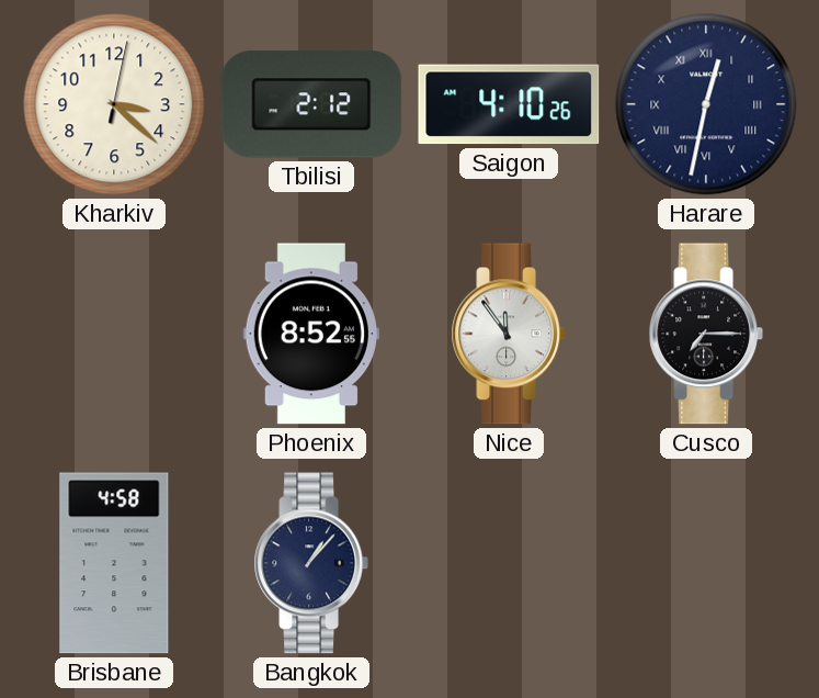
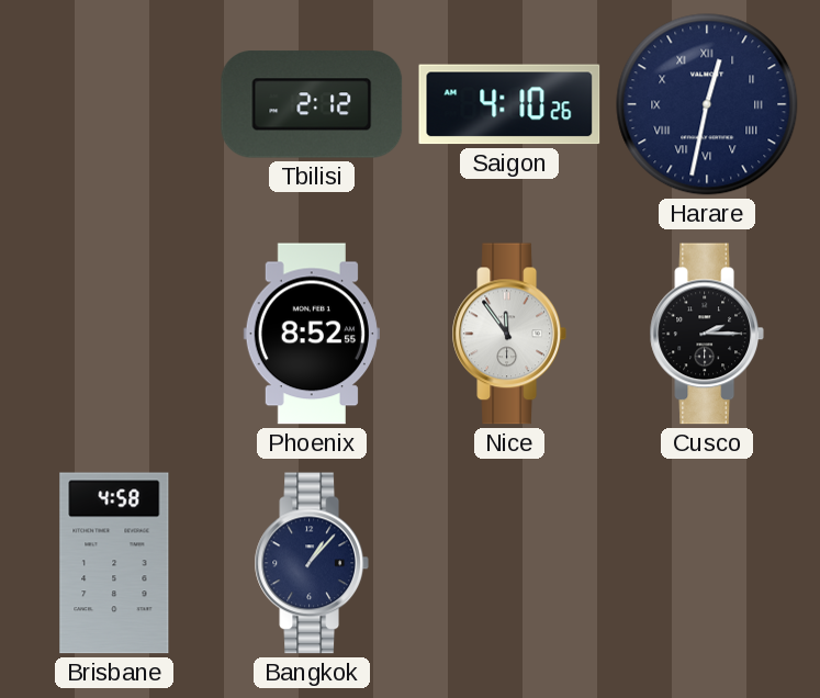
Kharkiv: 3:22 -> none (114, 104)
Cusco: 7:15 -> 2:15 (707, 334)
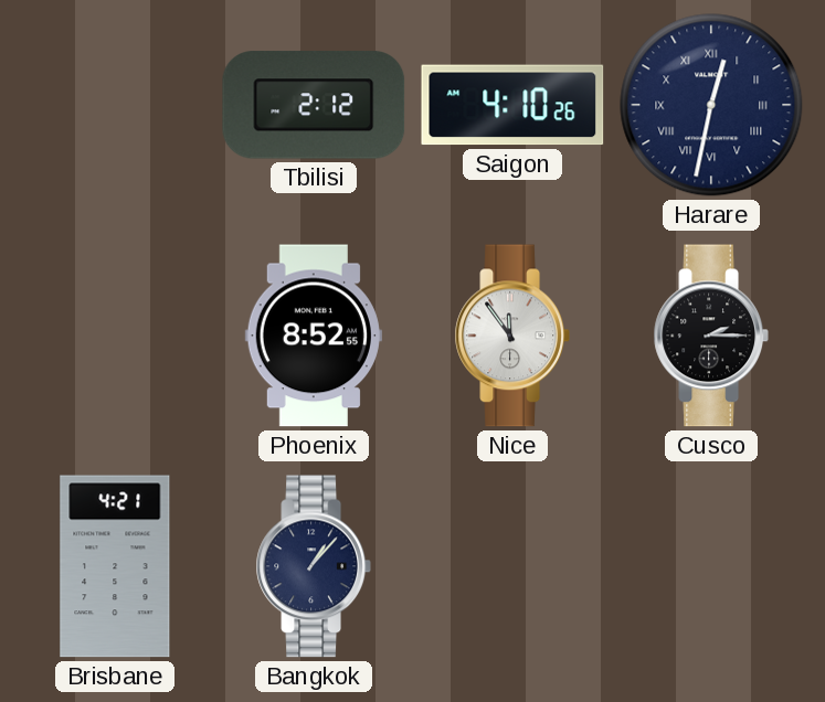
Brisbane: 4:58 -> 4:21 (115, 566)
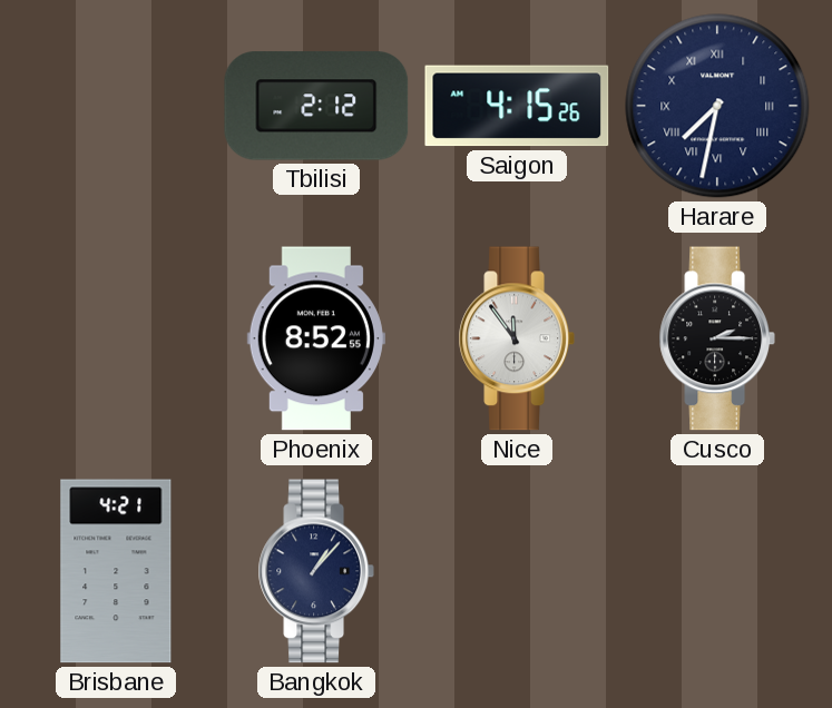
Saigon: 4:10 -> 4:15 (517, 106)
Harare: 12:32 -> 7:32 (717, 106)
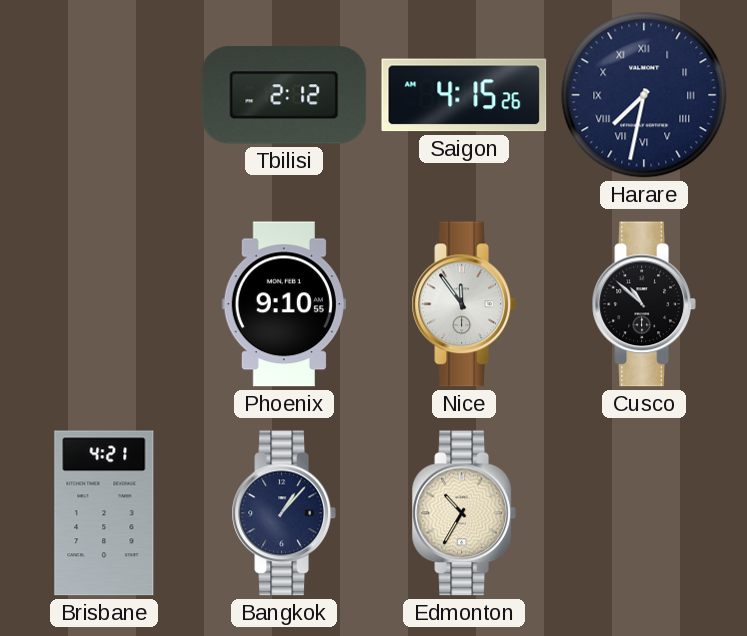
Phoenix: 8:52 -> 9:10 (284, 304)
Cusco: 2:15 -> 10:52 (644, 304)
Edmonton: none -> 10:35 (464, 513)
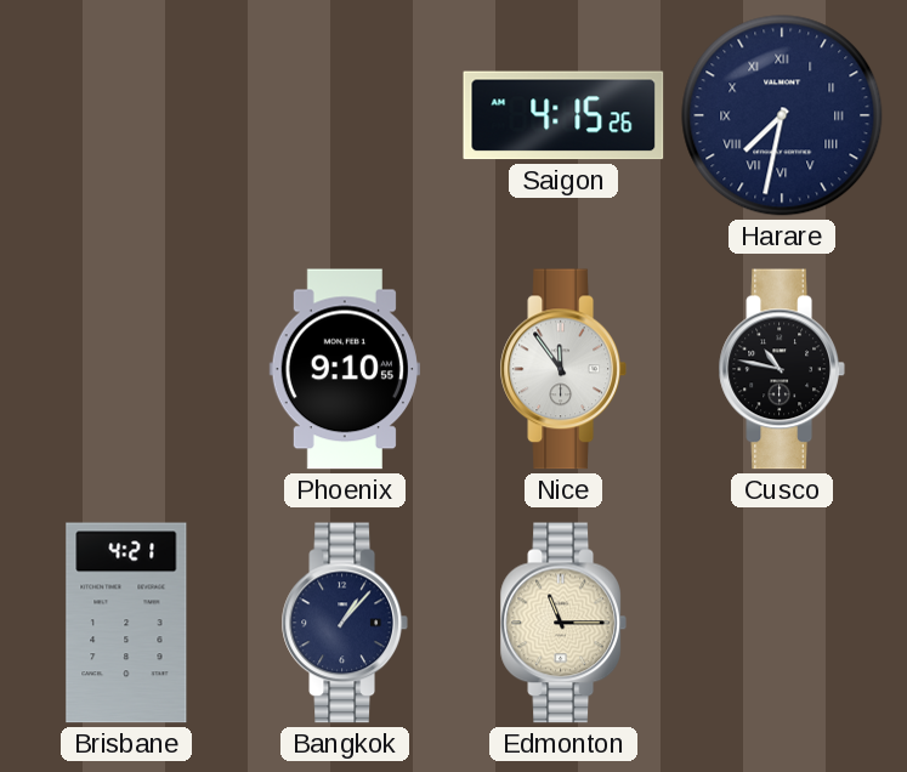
Tbilisi: 2:12 -> none (284, 95)
Cusco: 10:52 -> 10:47 (782, 369)
Edmonton: 10:35 -> 11:15 (563, 623)
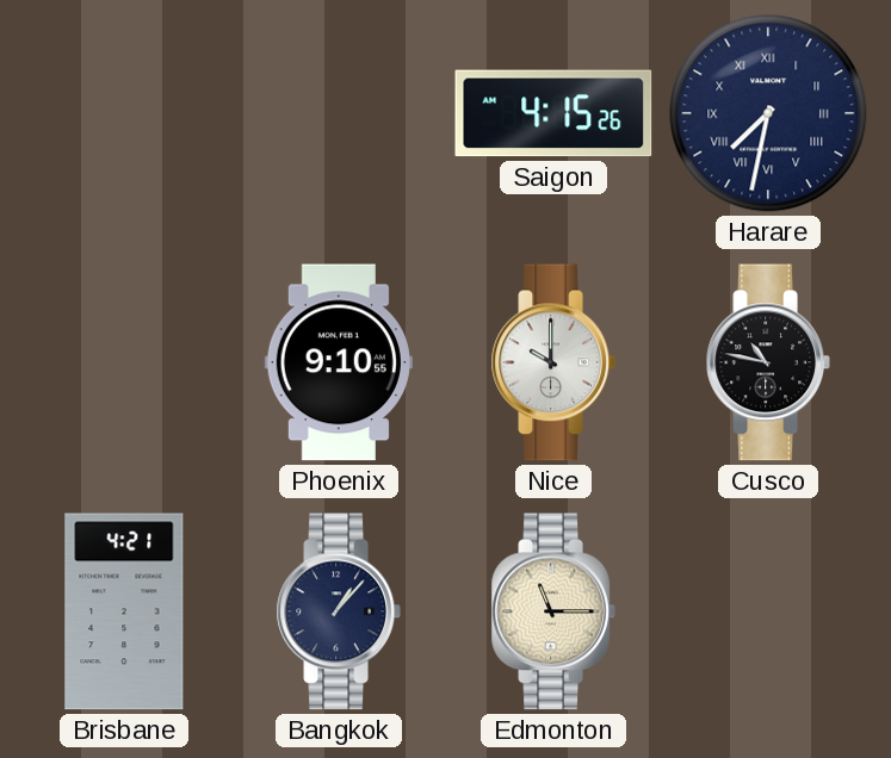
Nice: 11:54 -> 10:00 (553, 362)
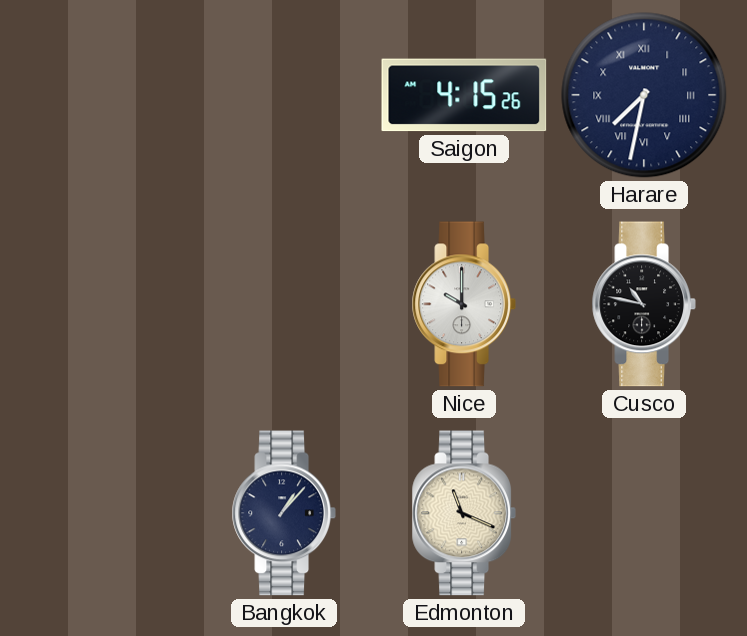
Phoenix: 9:10 -> none (339, 362)
Brisbane: 4:21 -> none (124, 611)
Edmonton: 11:15 -> 11:19 (464, 513)
